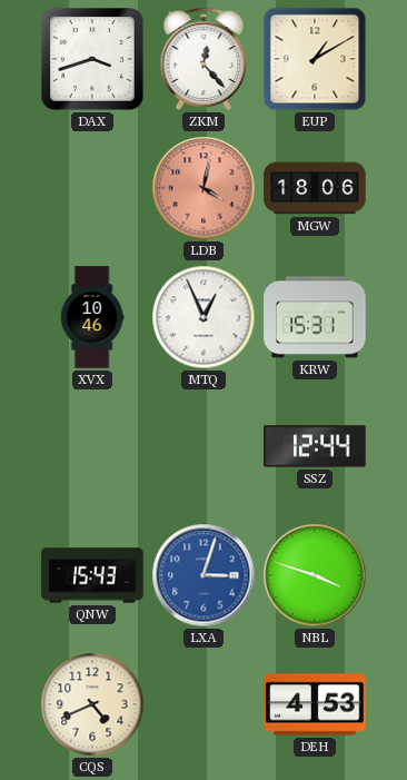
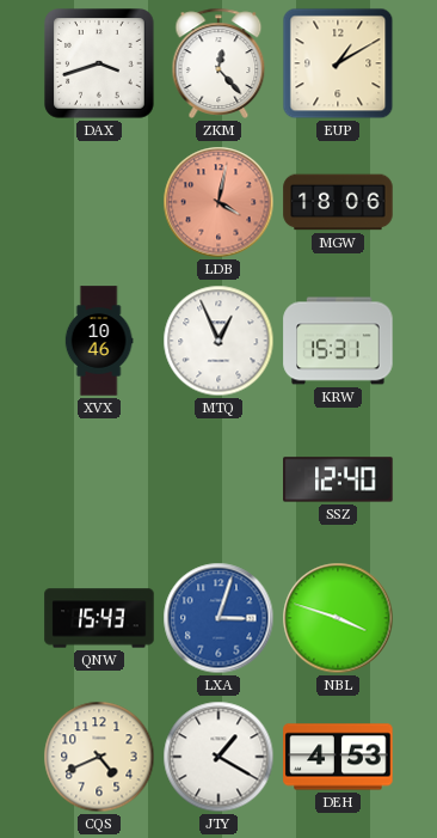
SSZ: 12:44 -> 12:40 (338, 479)
JTY: none -> 1:20 (219, 757)
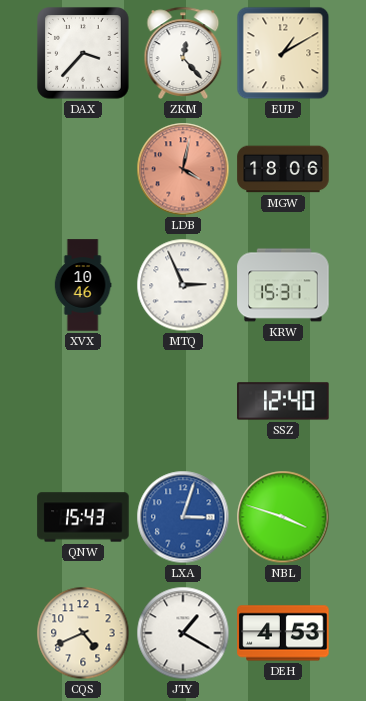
DAX: 3:42 -> 3:37 (83, 53)
MTQ: 12:56 -> 2:56 (183, 285)
